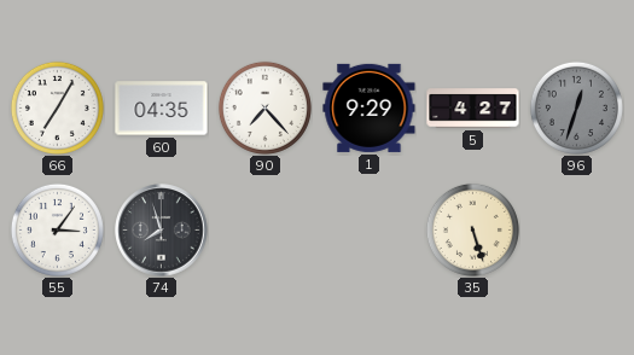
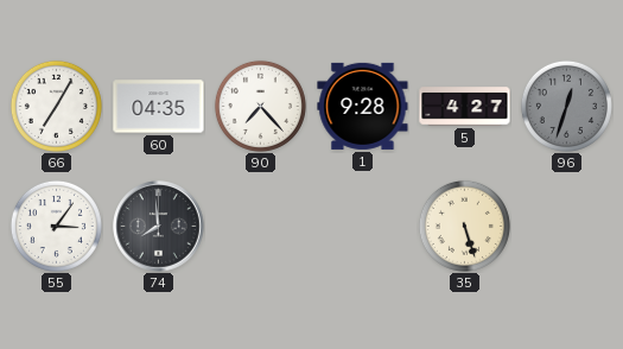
1: 9:29 -> 9:28 (363, 106)
74: 7:57 -> 7:59 (159, 227)
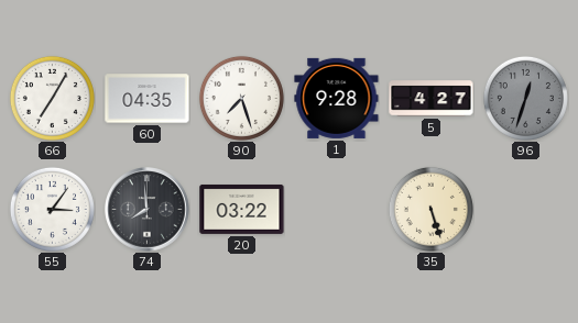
90: 7:23 -> 7:27 (241, 98)
20: none -> 03:22 (242, 209)
